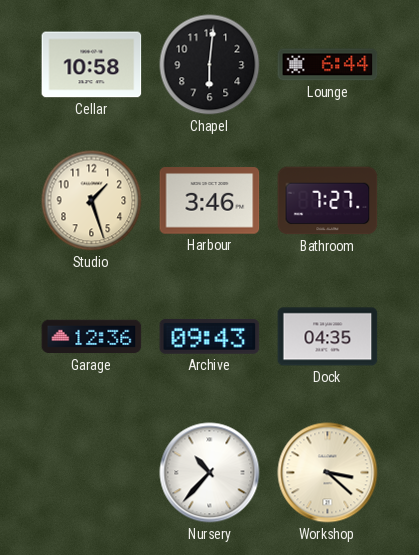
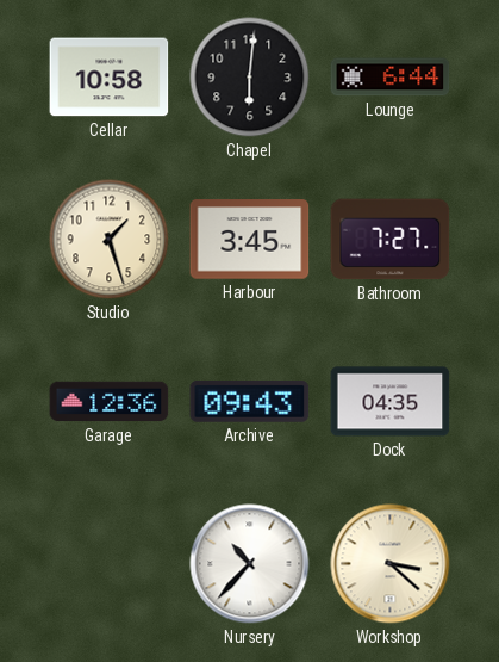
Harbour: 3:46 -> 3:45 (250, 240)
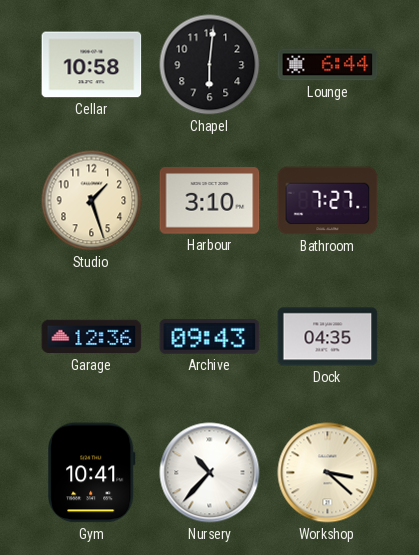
Harbour: 3:45 -> 3:10 (210, 201)
Gym: none -> 10:41 (92, 473)
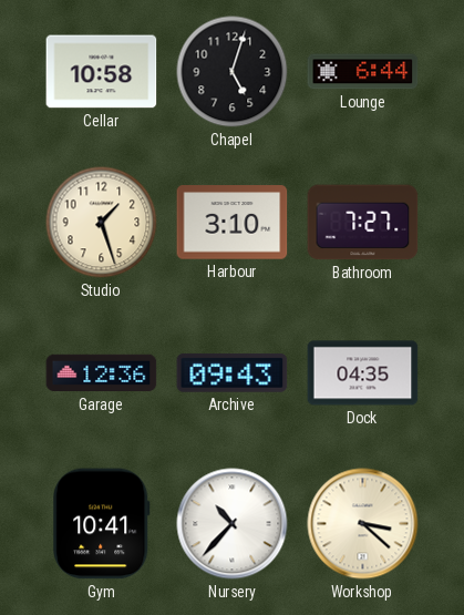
Chapel: 6:01 -> 5:03 (233, 72)
